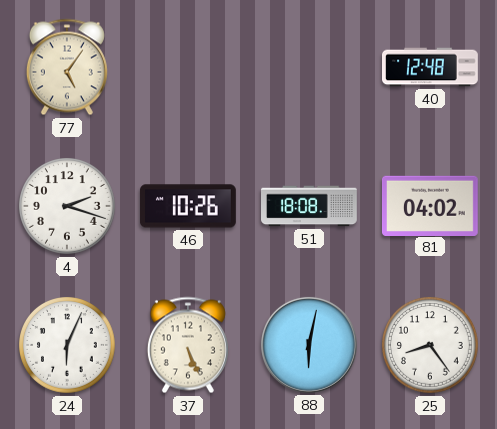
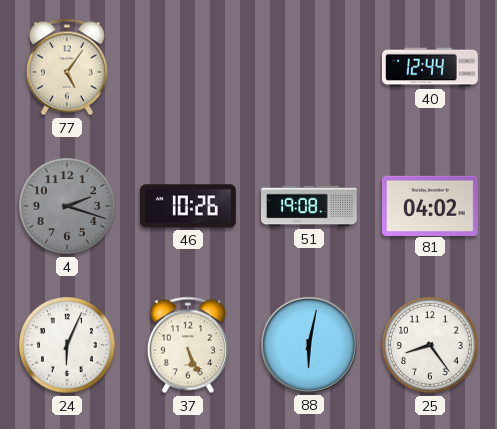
40: 12:48 -> 12:44 (431, 67)
4 dial: white -> grey (68, 207)
51: 18:08 -> 19:08 (310, 206)
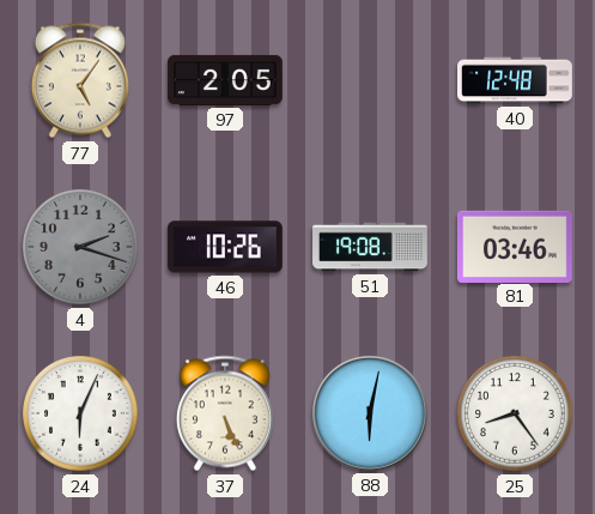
97: none -> 2:05 (226, 80)
40: 12:44 -> 12:48 (516, 80)
81: 04:02 -> 03:46 (515, 246)
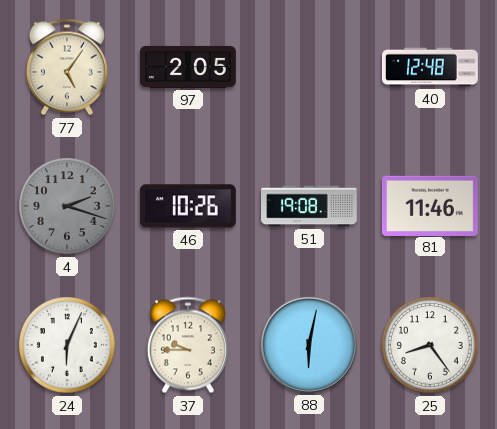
81: 03:46 -> 11:46 (430, 205)
37: 5:26 -> 9:45 (188, 345)
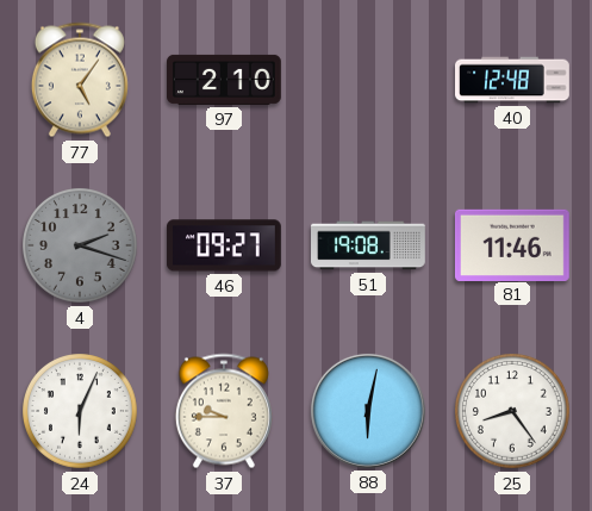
97: 2:05 -> 2:10 (225, 80)
46: 10:26 -> 09:27 (225, 245)
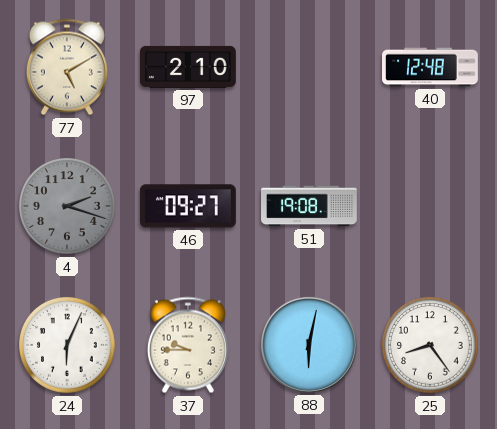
77: 5:06 -> 5:10 (67, 67)
81: 11:46 -> none (512, 244)
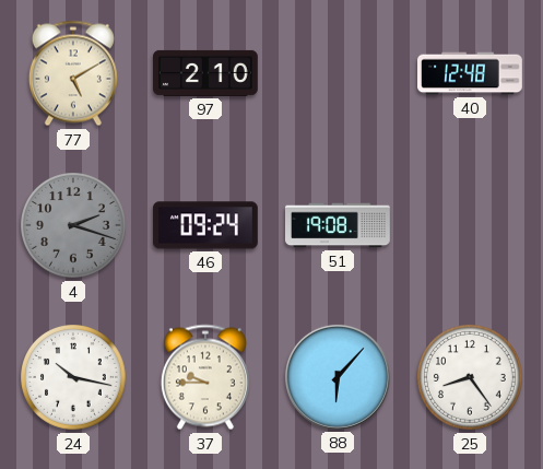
46: 09:27 -> 09:24 (206, 225)
24: 6:04 -> 10:17 (74, 378)
88: 6:02 -> 6:07 (338, 377)
